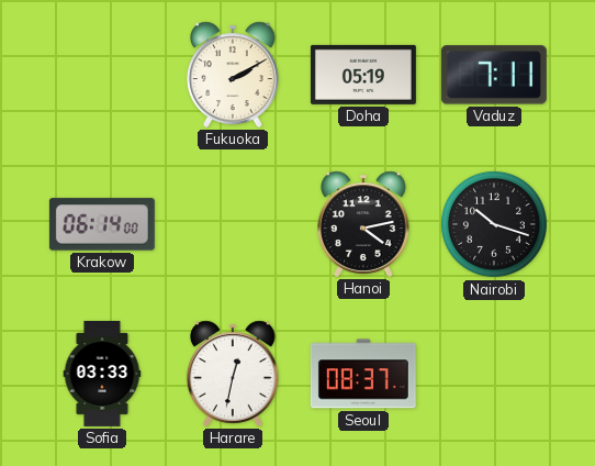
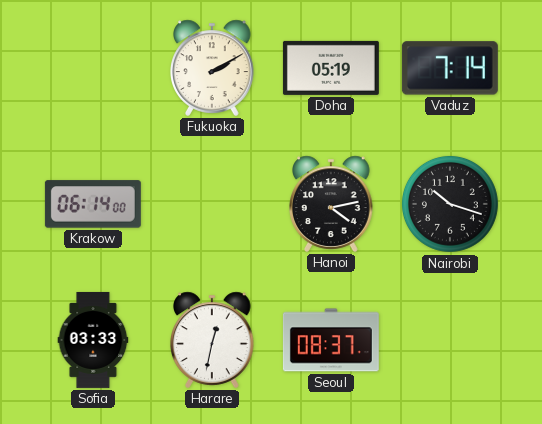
Vaduz: 7:11 -> 7:14 (450, 68)
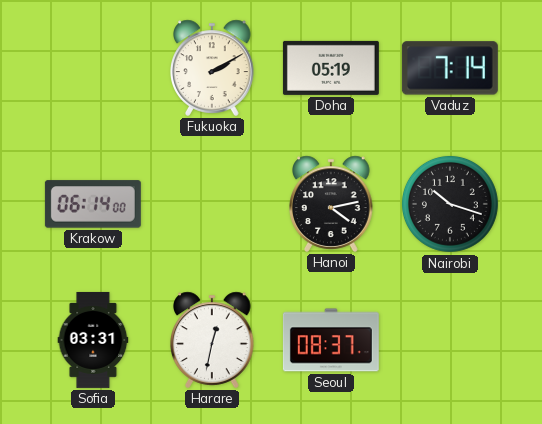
Sofia: 03:33 -> 03:31 (93, 340)
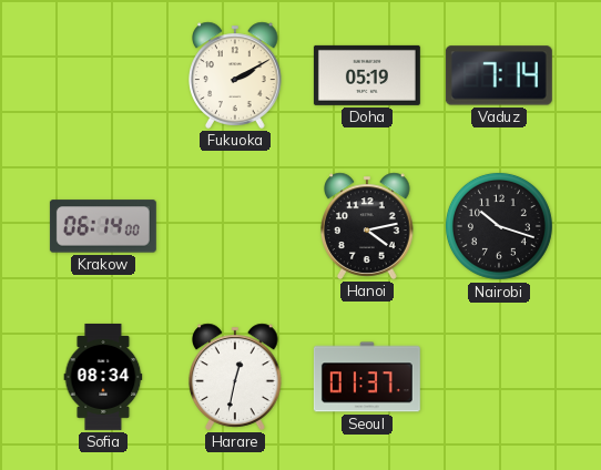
Sofia: 03:31 -> 08:34 (103, 377)
Seoul: 08:37 -> 01:37 (367, 377)
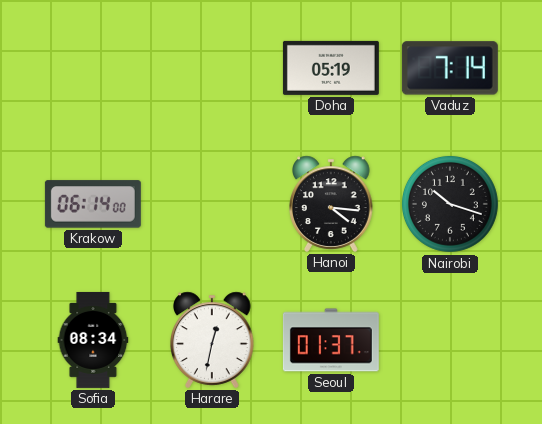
Fukuoka: 2:10 -> none (236, 75)
Hanoi: 4:13 -> 4:16 (332, 204)
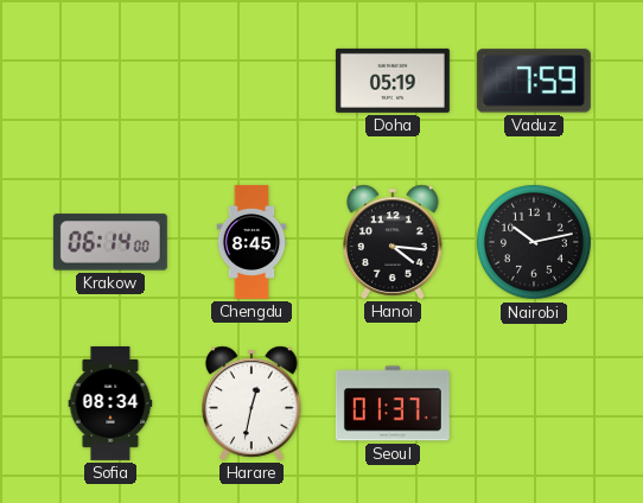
Vaduz: 7:14 -> 7:59 (534, 81)
Chengdu: none -> 8:45 (252, 242)
Nairobi: 10:18 -> 10:13 (534, 242)
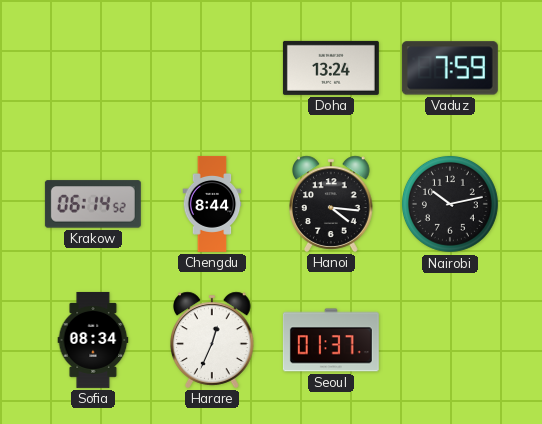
Doha: 05:19 -> 13:24 (331, 68)
Krakow: 06:14:00 -> 06:14:52 (93, 204)
Chengdu: 8:45 -> 8:44 (212, 204)
Harare: 12:32 -> 12:34 (213, 340)
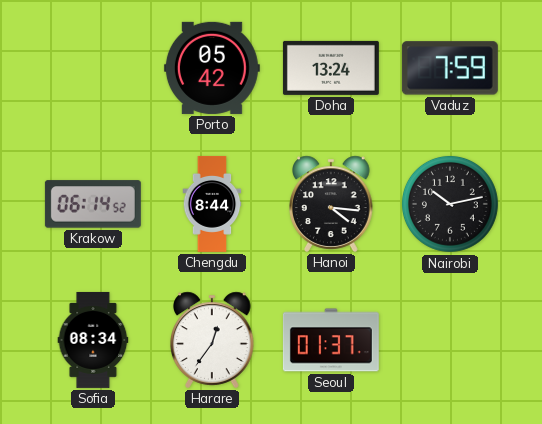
Porto: none -> 05:42 (212, 68)
Harare: 12:34 -> 12:36 (213, 340)
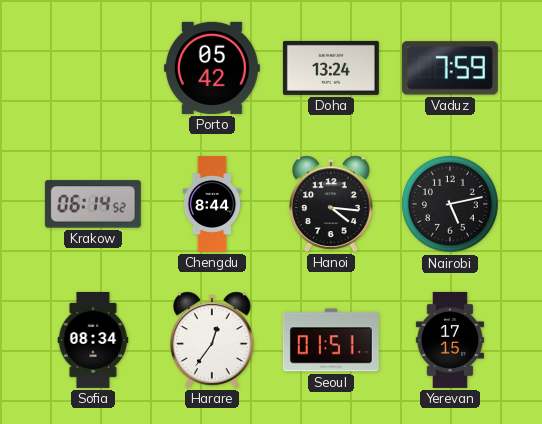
Nairobi: 10:13 -> 5:13 (450, 204)
Seoul: 01:37 -> 01:51 (331, 340)
Yerevan: none -> 17:15 (450, 340)
